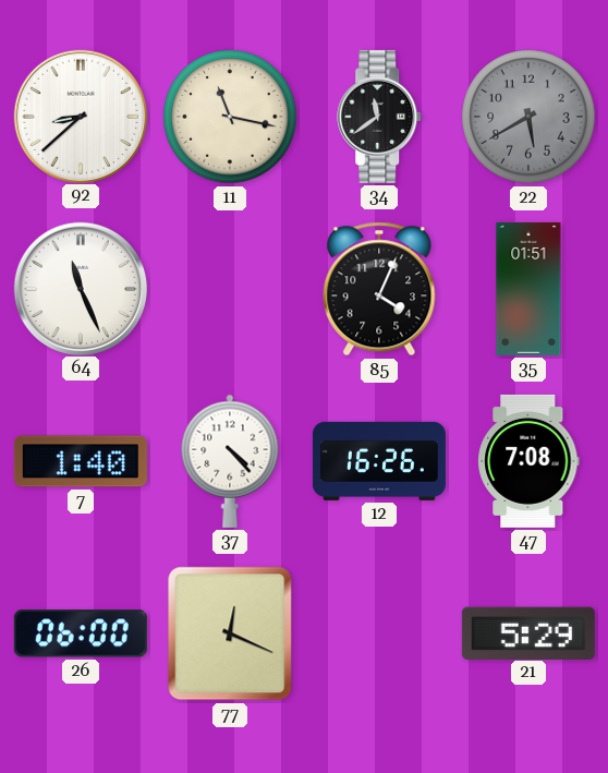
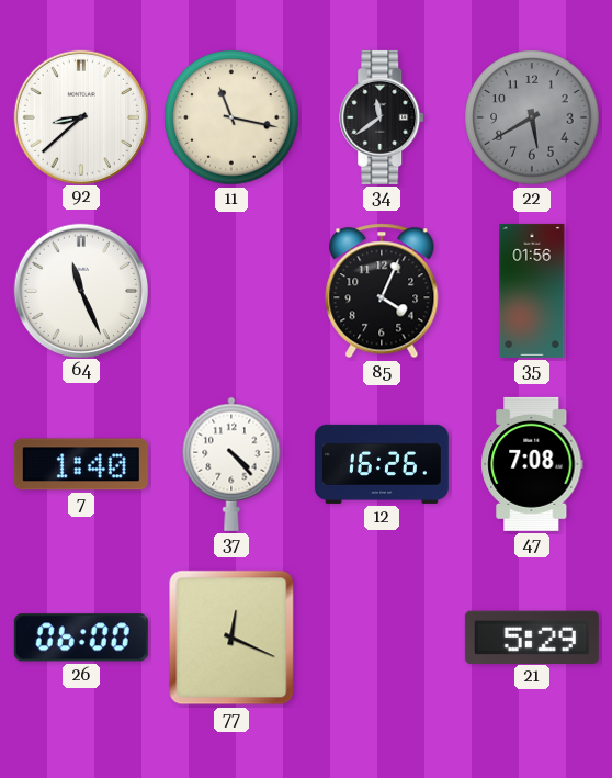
35: 01:51 -> 01:56 (532, 291)
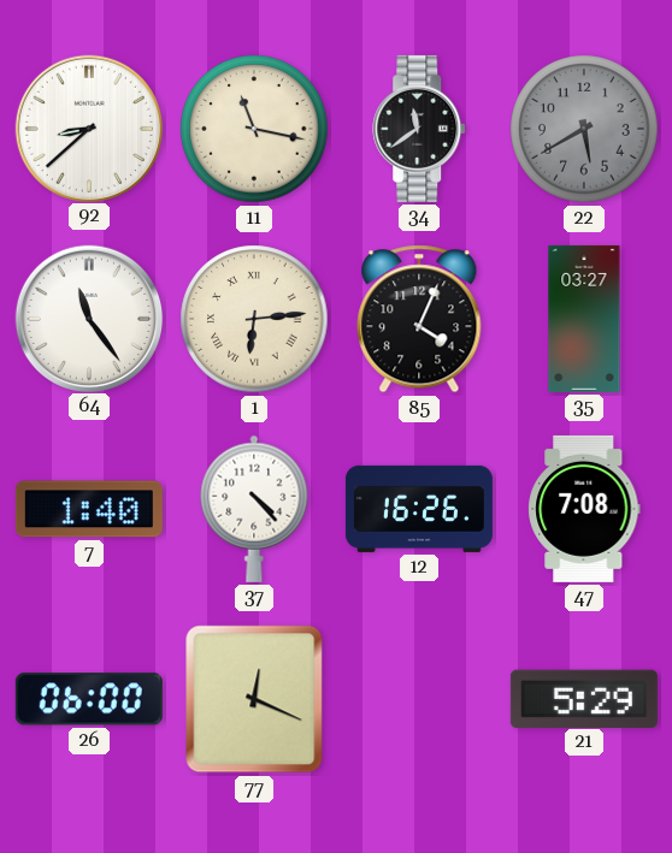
64: 11:26 -> 11:24 (88, 318)
1: none -> 6:14 (254, 319)
35: 01:56 -> 03:27 (584, 319)
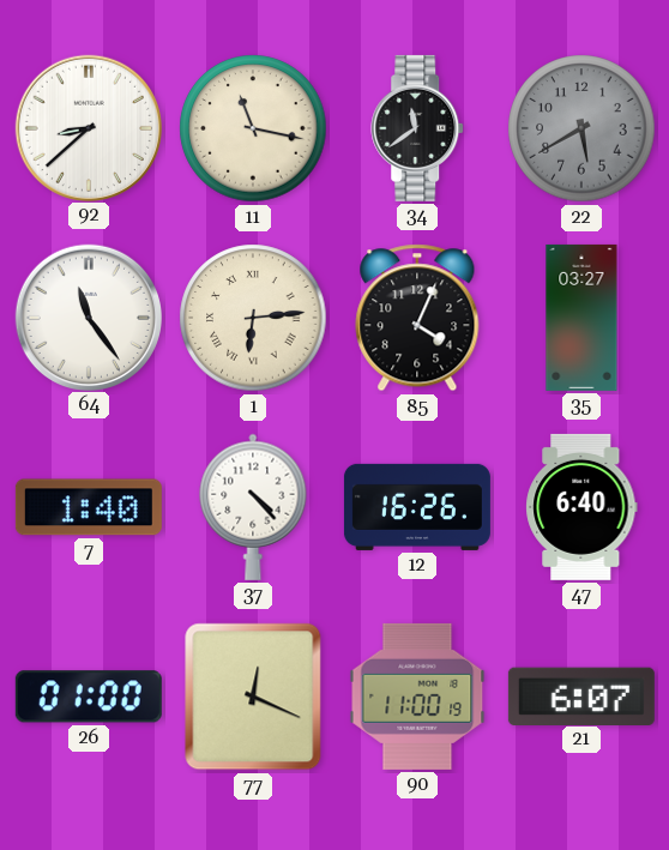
47: 7:08 -> 6:40 (581, 507)
26: 06:00 -> 01:00 (89, 697)
90: none -> 11:00 (417, 697)
21: 5:29 -> 6:07 (581, 695)
